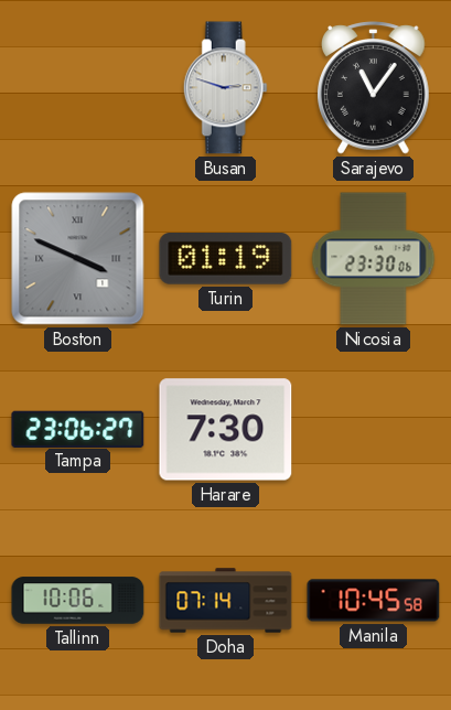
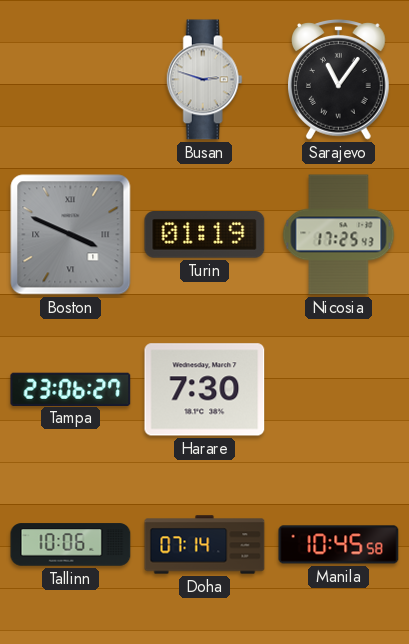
Nicosia: 23:30 -> 17:25 (339, 235)
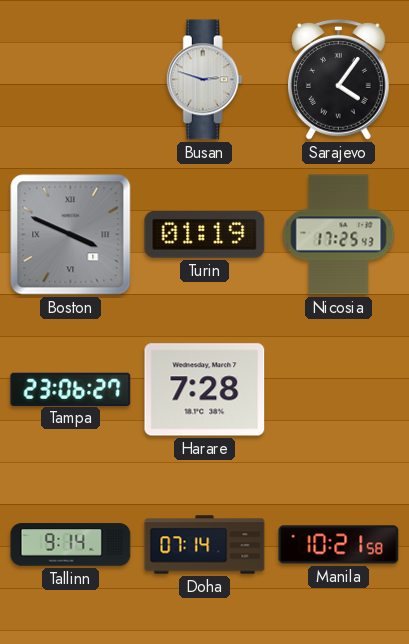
Sarajevo: 11:06 -> 4:06 (339, 80)
Harare: 7:30 -> 7:28 (205, 390)
Tallinn: 10:06 -> 9:14 (71, 545)
Manila: 10:45 -> 10:21 (339, 545)
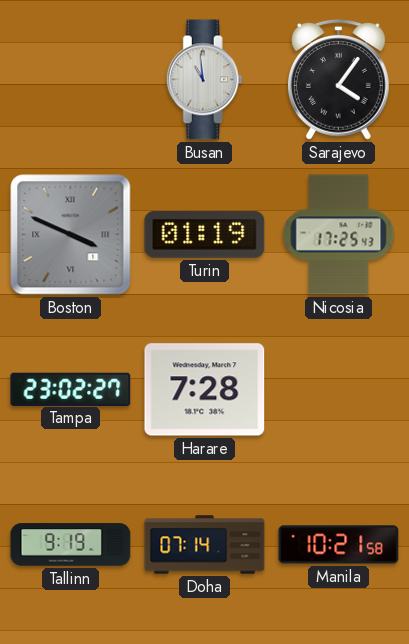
Busan: 2:48 -> 10:59 (204, 80)
Tampa: 23:06 -> 23:02 (71, 389)
Tallinn: 9:14 -> 9:19 (71, 545)
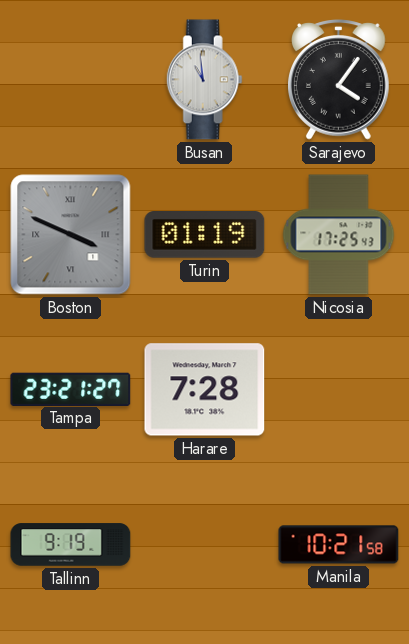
Tampa: 23:02 -> 23:21 (71, 389)
Doha: 07:14 -> none (205, 545)
